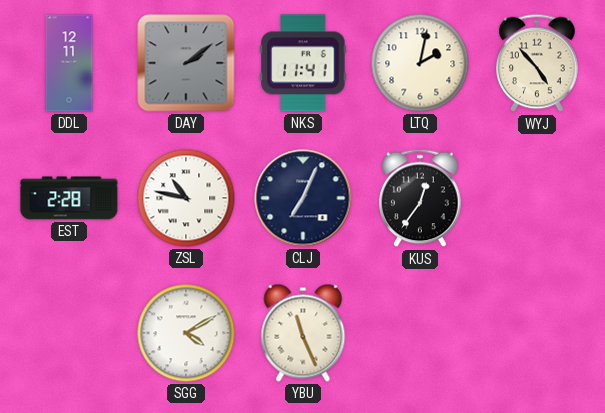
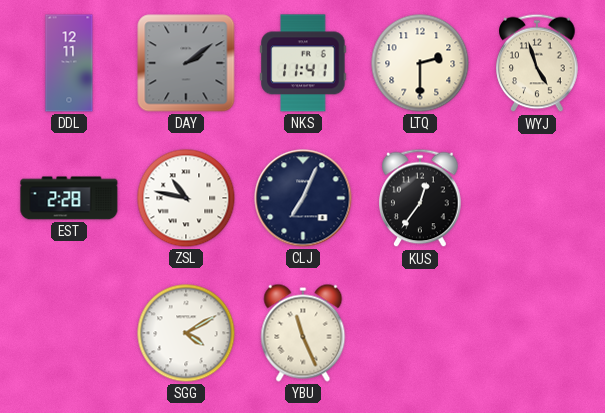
LTQ: 2:02 -> 2:30 (420, 63)
WYJ: 4:53 -> 4:57 (537, 63)
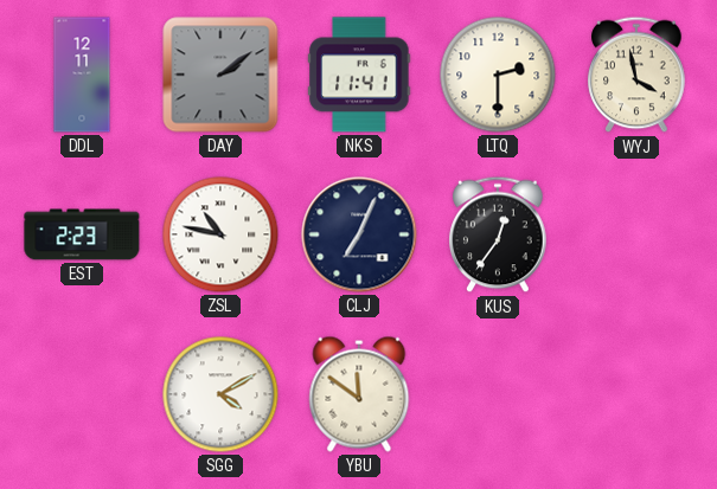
WYJ: 4:57 -> 3:58 (636, 75)
EST: 2:28 -> 2:23 (82, 234)
YBU: 11:26 -> 11:51 (359, 394)
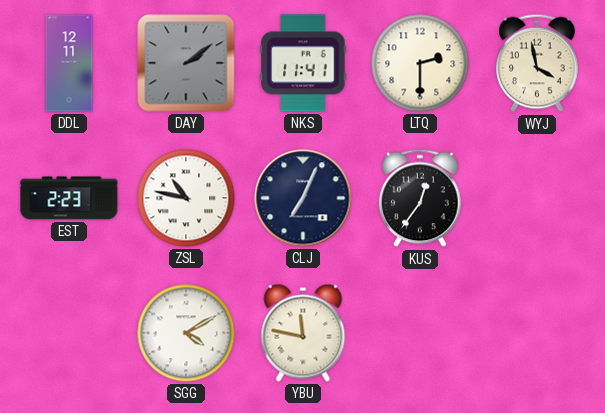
YBU: 11:51 -> 11:47 (303, 333)
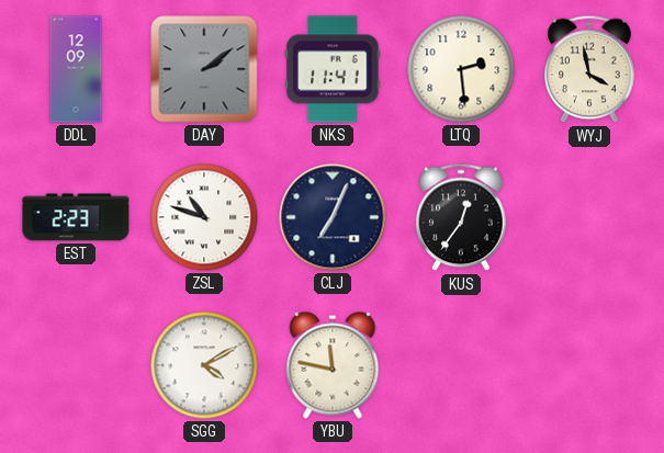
DDL: 12:11 -> 12:09 (76, 69)
LTQ: 2:30 -> 2:29 (461, 69)
ZSL: 10:47 -> 10:48 (204, 217)
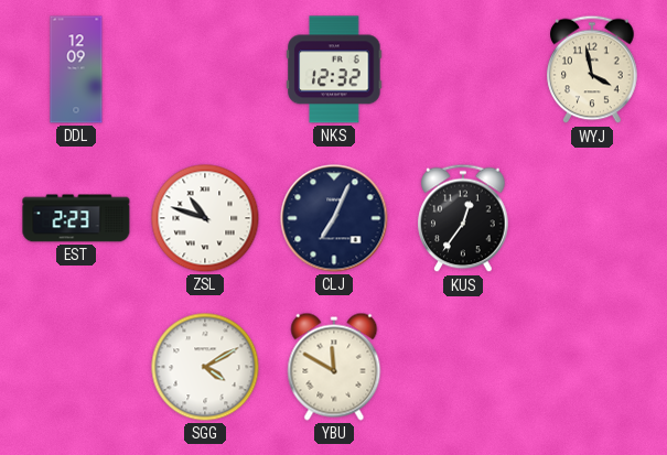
DAY: 2:09 -> none (204, 69)
NKS: 11:41 -> 12:32 (334, 69)
LTQ: 2:29 -> none (461, 69)
YBU: 11:47 -> 11:50 (334, 367)
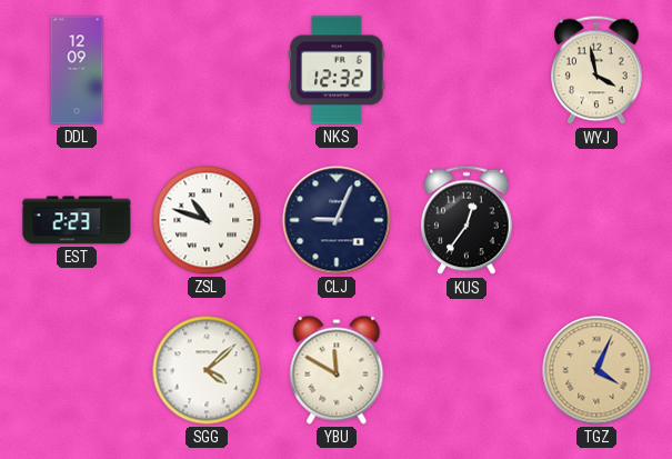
CLJ: 7:04 -> 9:04 (337, 220)
SGG: 4:10 -> 4:08 (207, 370)
TGZ: none -> 4:04 (596, 370)
